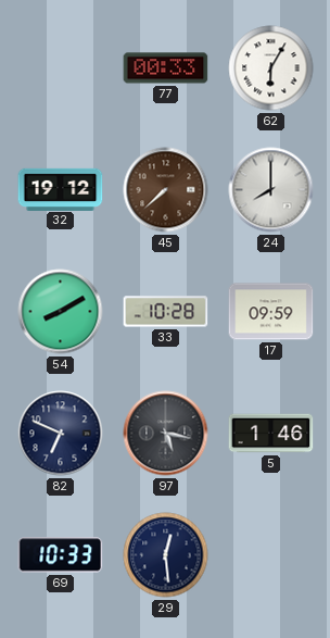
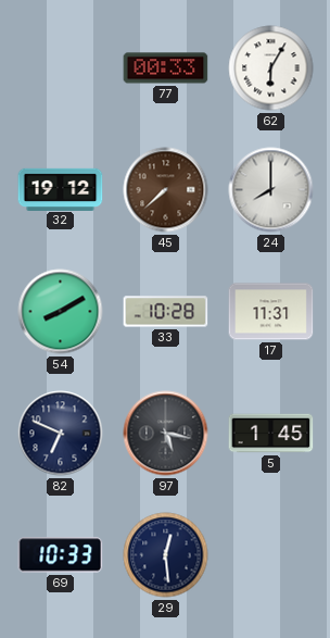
17: 09:59 -> 11:31 (271, 312)
5: 1:46 -> 1:45 (271, 434)
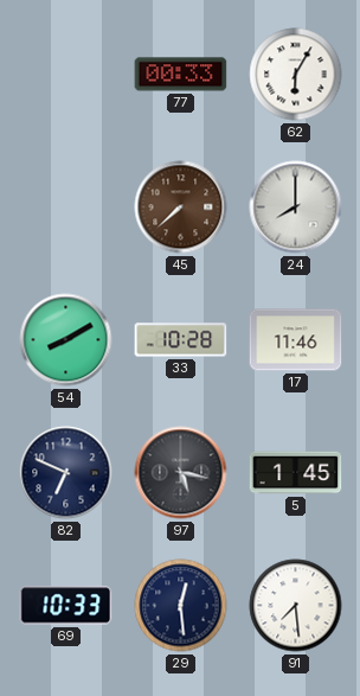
32: 19:12 -> none (61, 189)
17: 11:31 -> 11:46 (296, 340)
91: none -> 7:29 (296, 606)
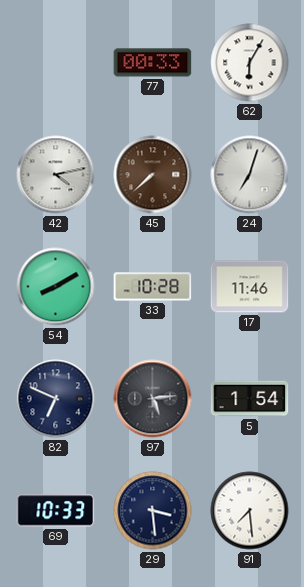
42: none -> 4:13 (56, 175)
24: 8:00 -> 7:03 (250, 175)
97: 5:17 -> 5:14 (153, 399)
5: 1:45 -> 1:54 (250, 399)
29: 12:29 -> 3:29 (153, 511)
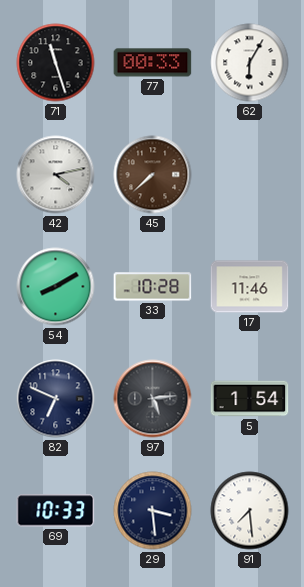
71: none -> 11:27 (56, 63)
24: 7:03 -> none (250, 175)
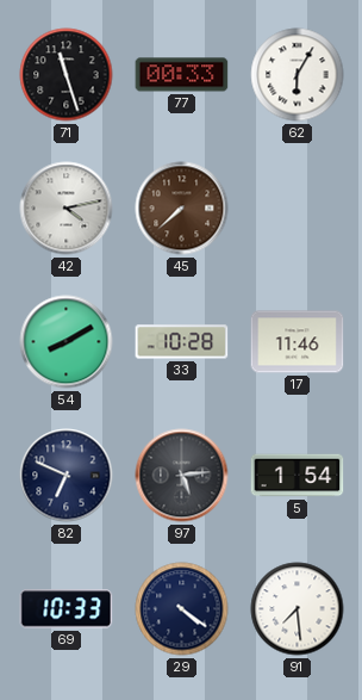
29: 3:29 -> 4:21 (182, 609)
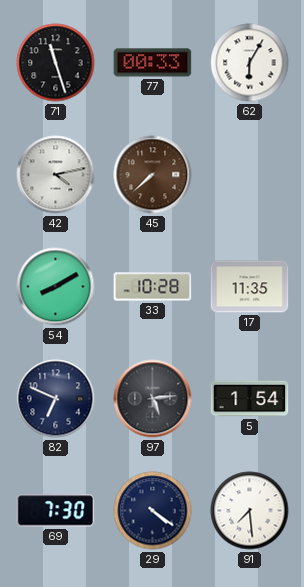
17: 11:46 -> 11:35 (250, 287)
69: 10:33 -> 7:30 (56, 511)
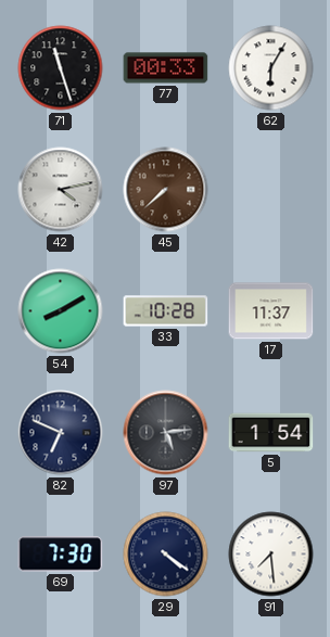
17: 11:35 -> 11:37 (271, 311)
